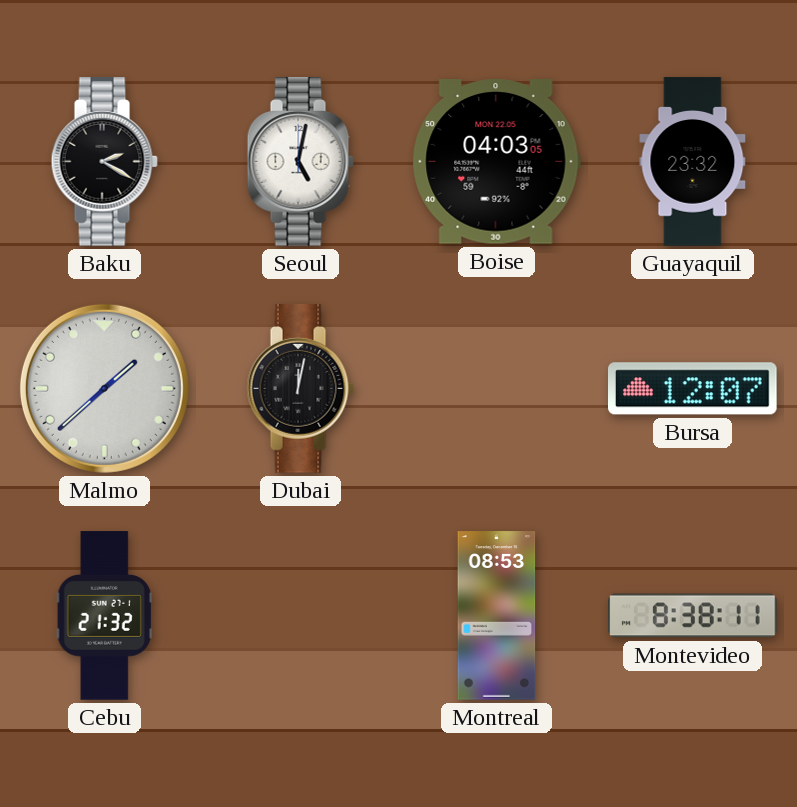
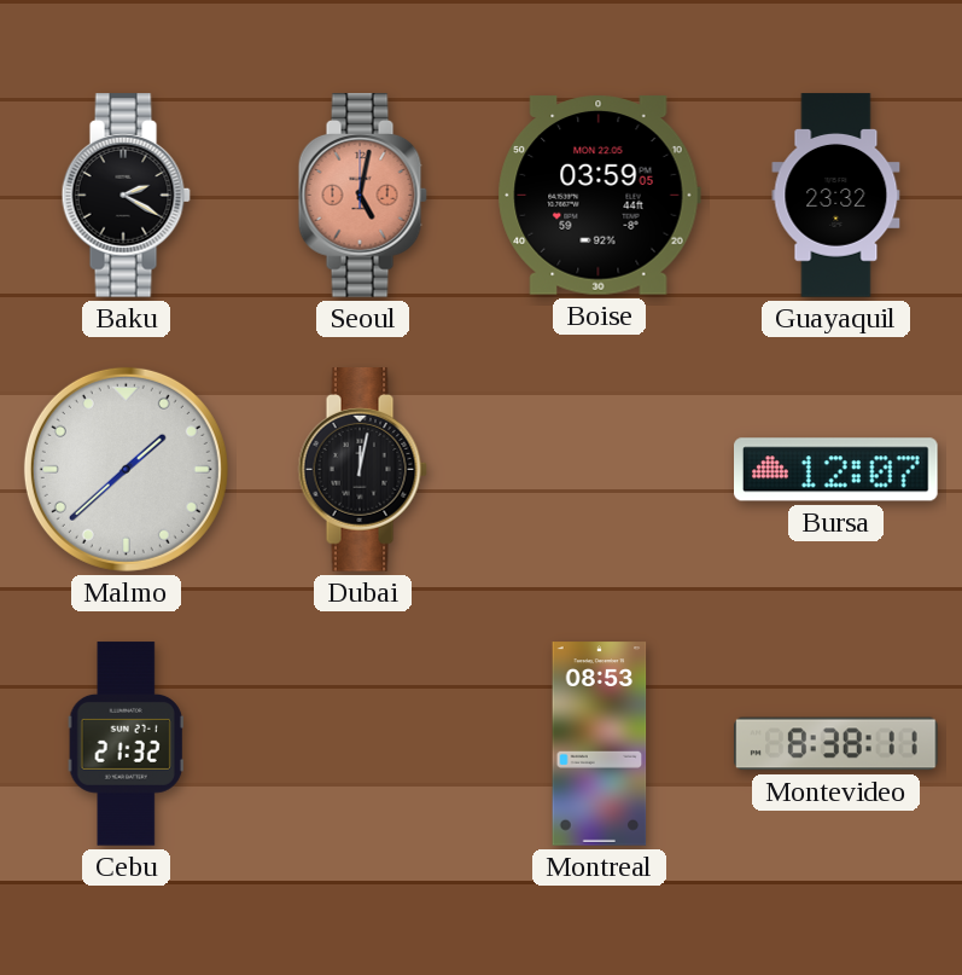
Seoul dial: white -> salmon (362, 196)
Boise: 04:03 -> 03:59 (599, 196)
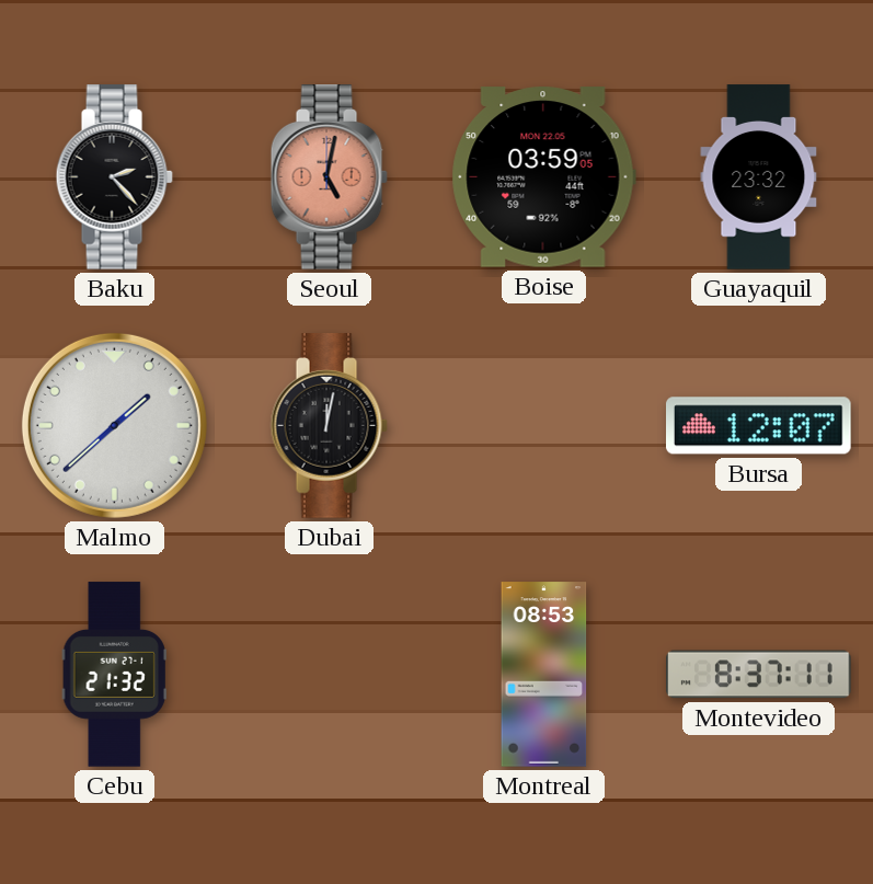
Baku: 2:20 -> 2:23 (114, 177)
Montevideo: 8:38 -> 8:37 (759, 675)
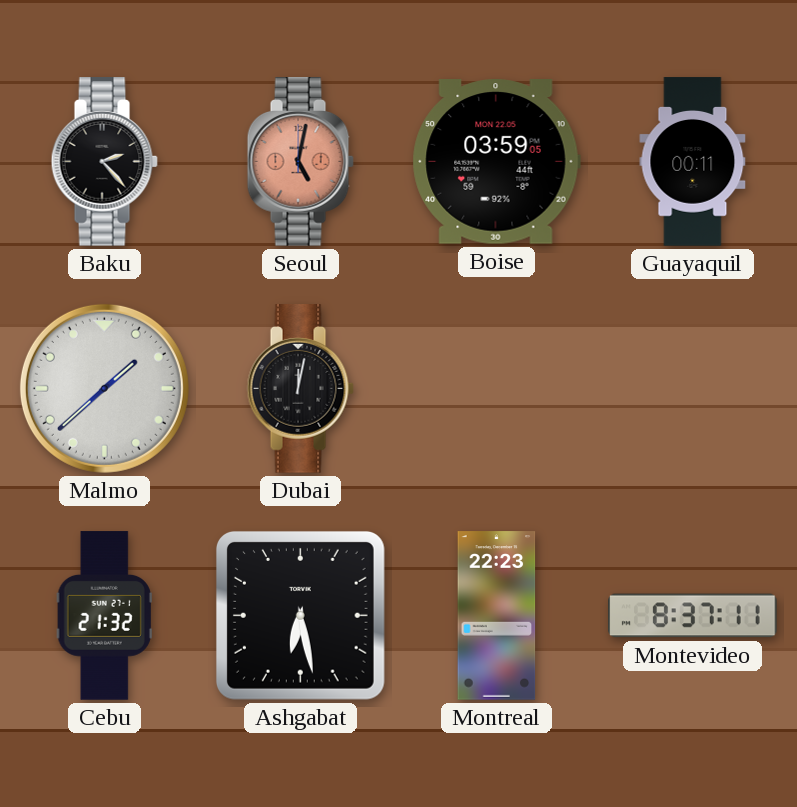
Guayaquil: 23:32 -> 00:11 (693, 162)
Bursa: 12:07 -> none (759, 426)
Ashgabat: none -> 6:28 (300, 615)
Montreal: 08:53 -> 22:23 (497, 616)
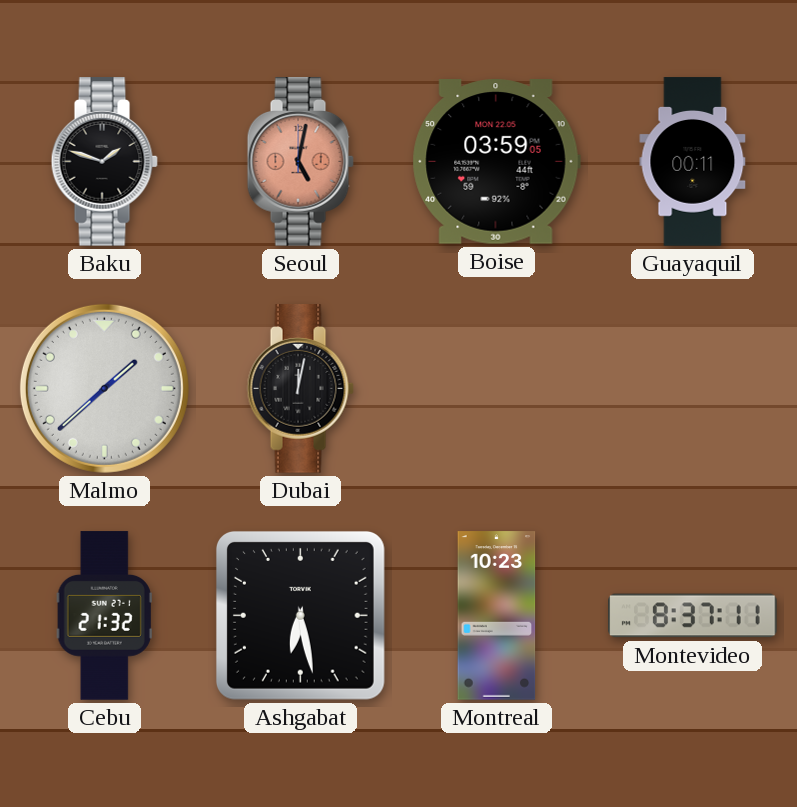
Baku: 2:23 -> 1:48 (104, 162)
Montreal: 22:23 -> 10:23 (497, 616)
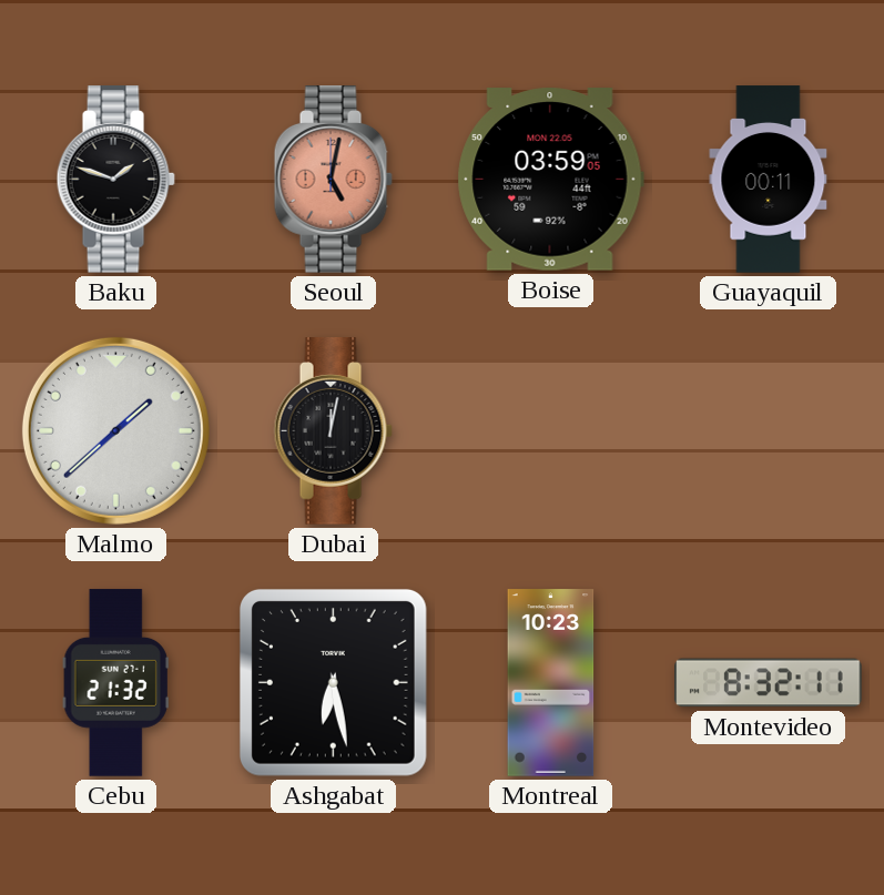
Montevideo: 8:37 -> 8:32 (769, 683)
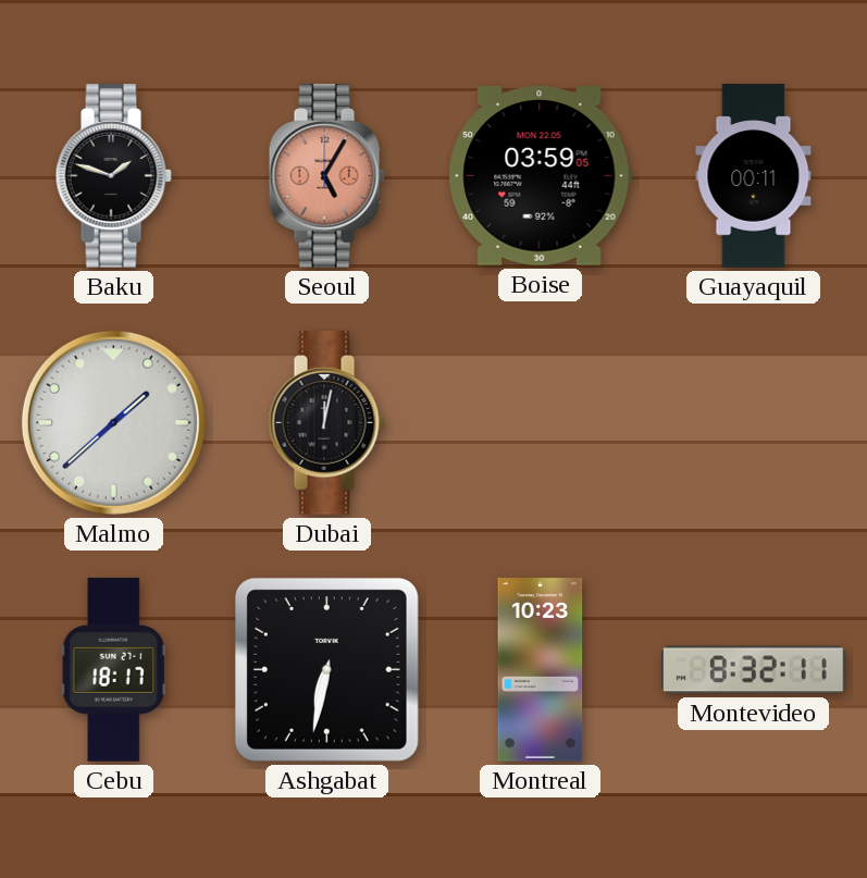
Seoul: 5:02 -> 5:05 (326, 176)
Cebu: 21:32 -> 18:17 (113, 670)
Ashgabat: 6:28 -> 6:32 (326, 669)
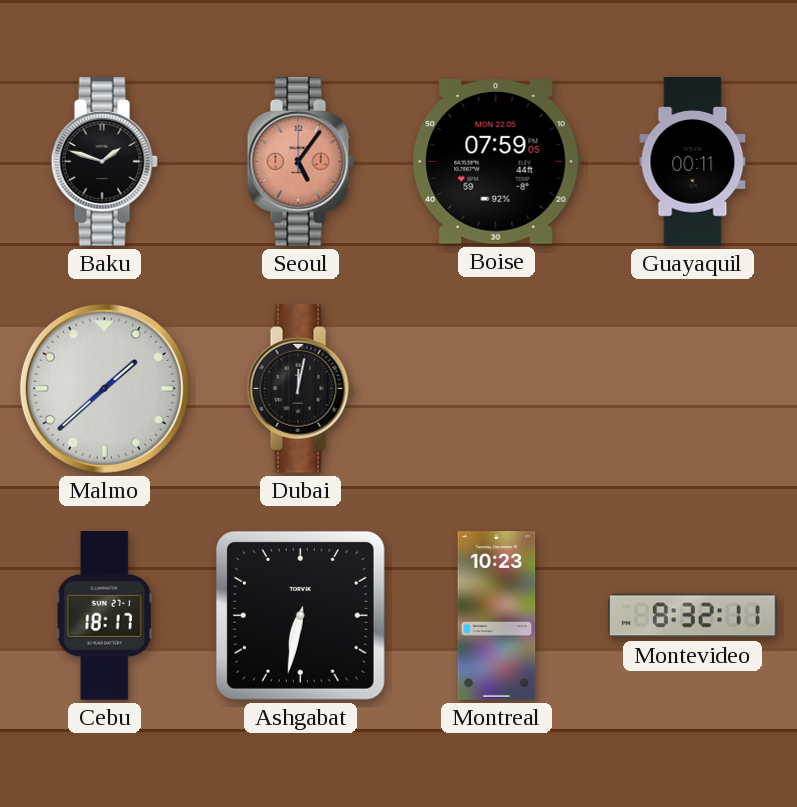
Seoul: 5:05 -> 5:06 (300, 162)
Boise: 03:59 -> 07:59 (496, 162)
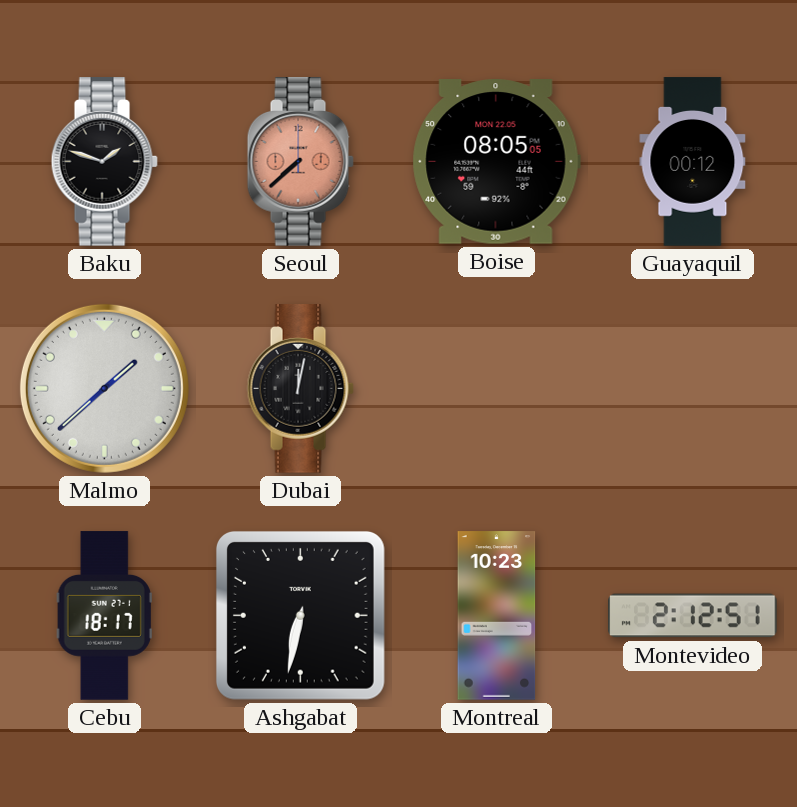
Seoul: 5:06 -> 7:38 (300, 162)
Boise: 07:59 -> 08:05 (496, 162)
Guayaquil: 00:11 -> 00:12 (693, 162)
Montevideo: 8:32 -> 2:12 (693, 616)
